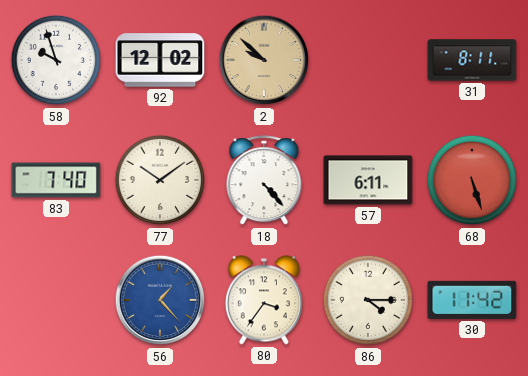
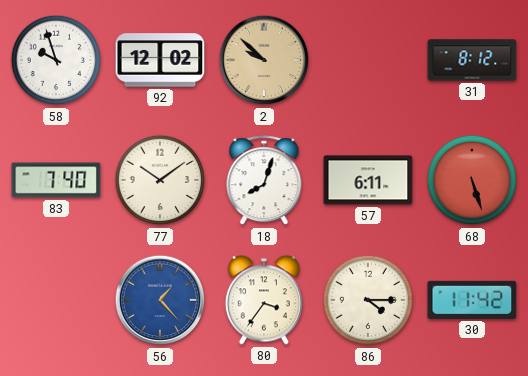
31: 8:11 -> 8:12 (472, 60)
18: 4:23 -> 8:03 (264, 181)
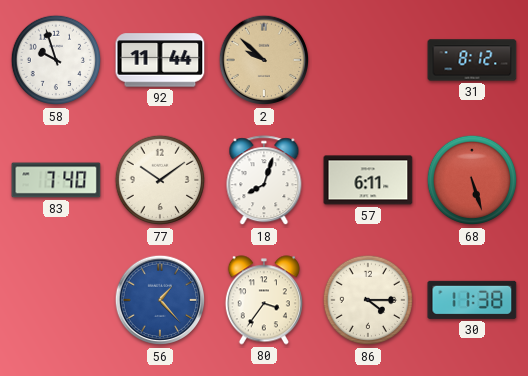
92: 12:02 -> 11:44 (160, 60)
30: 11:42 -> 11:38 (472, 300)
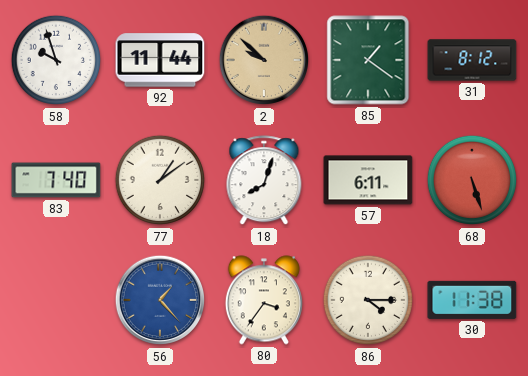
85: none -> 1:21 (368, 60)
77: 10:09 -> 1:09 (160, 180)
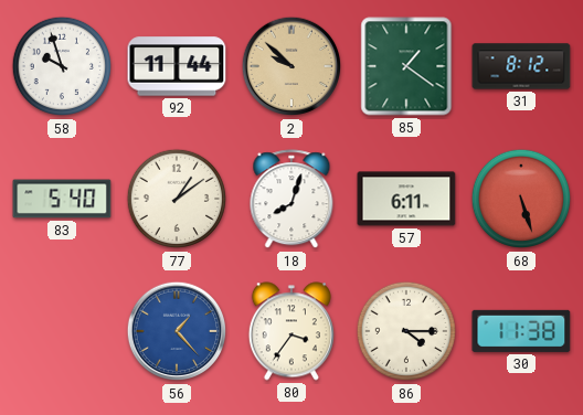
83: 7:40 -> 5:40 (62, 199)
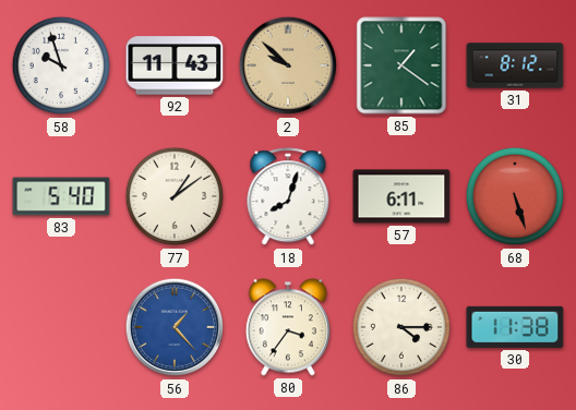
92: 11:44 -> 11:43 (175, 65)
